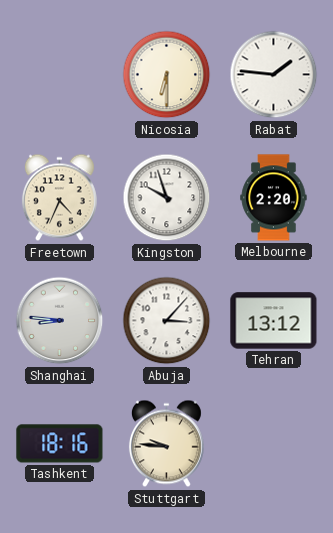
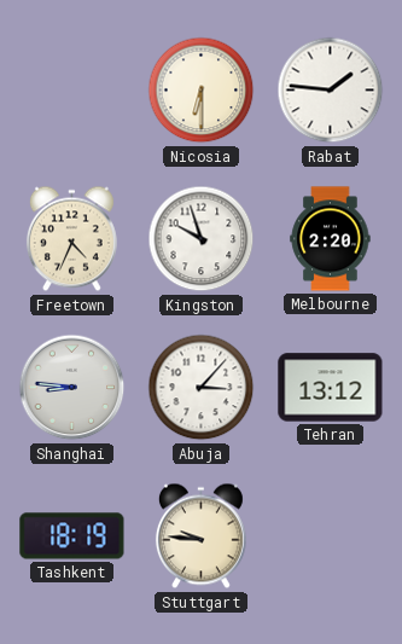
Tashkent: 18:16 -> 18:19 (72, 536)
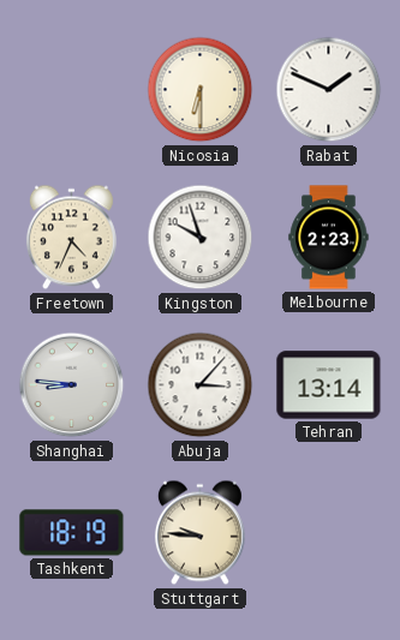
Rabat: 1:46 -> 1:49 (329, 90)
Melbourne: 2:20 -> 2:23 (329, 238)
Tehran: 13:12 -> 13:14 (329, 385)
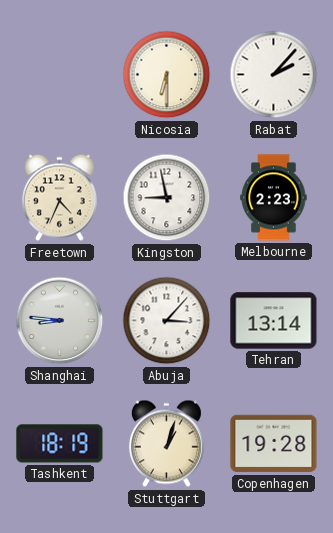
Rabat: 1:49 -> 2:07 (274, 75)
Kingston: 9:57 -> 8:58 (167, 198)
Stuttgart: 9:46 -> 1:03 (166, 444)
Copenhagen: none -> 19:28 (274, 444)
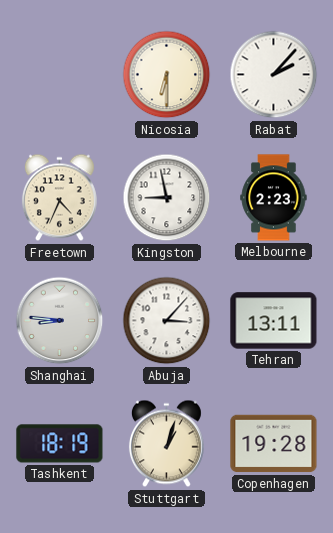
Tehran: 13:14 -> 13:11 (274, 321)
